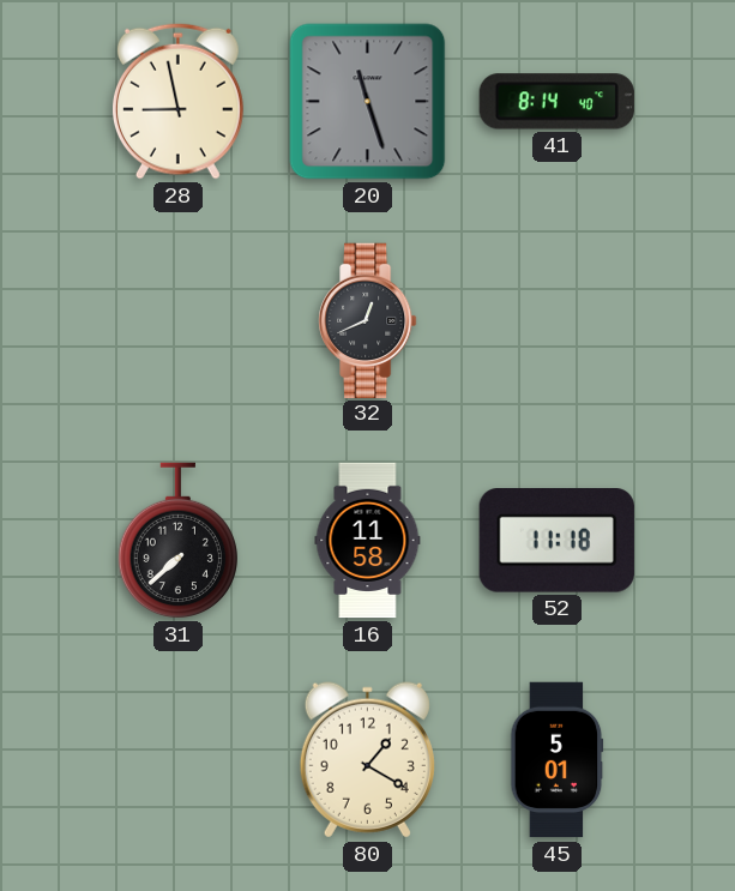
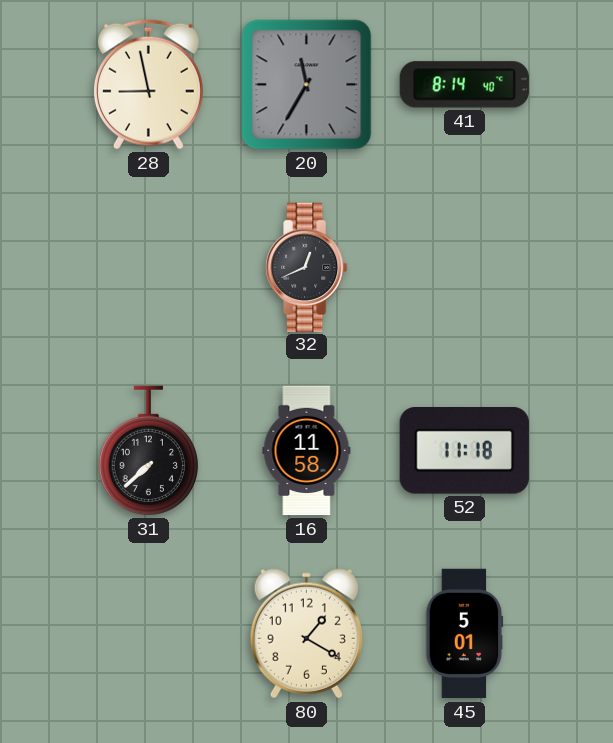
20: 11:27 -> 11:35 (307, 85)
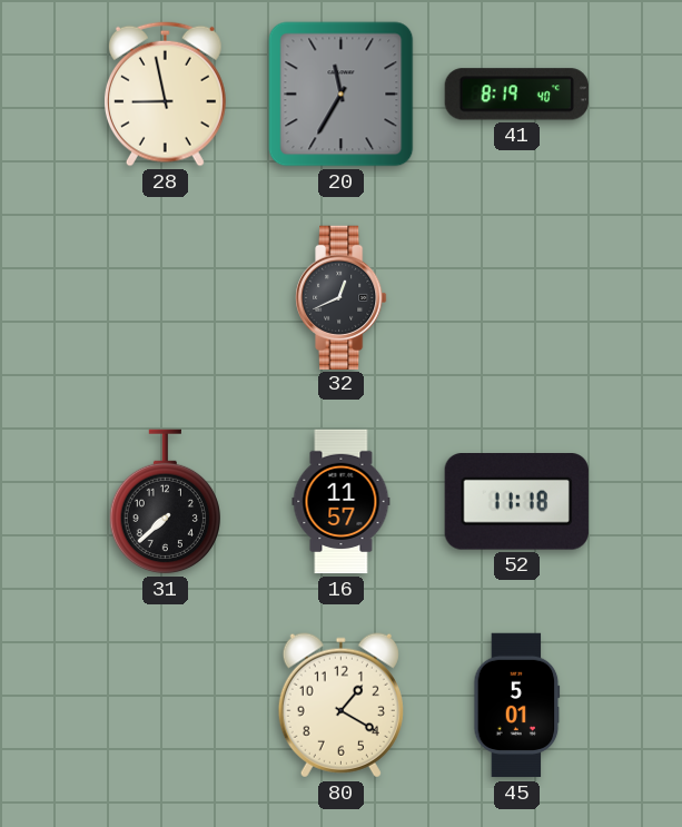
41: 8:14 -> 8:19 (516, 95)
16: 11:58 -> 11:57 (342, 502)
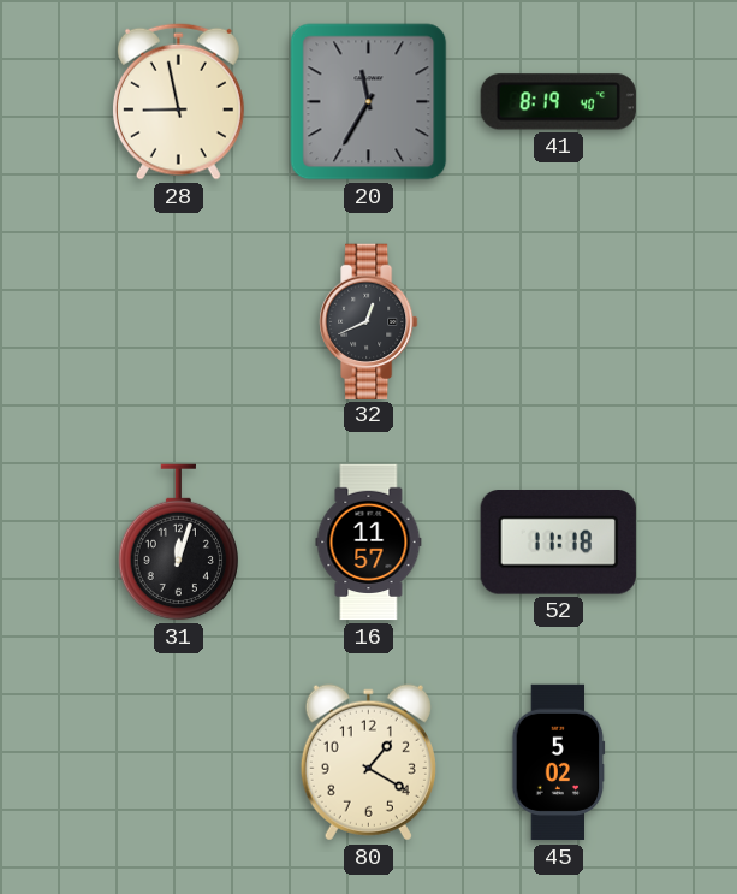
31: 7:38 -> 12:03 (178, 543)
45: 5:01 -> 5:02 (559, 763)
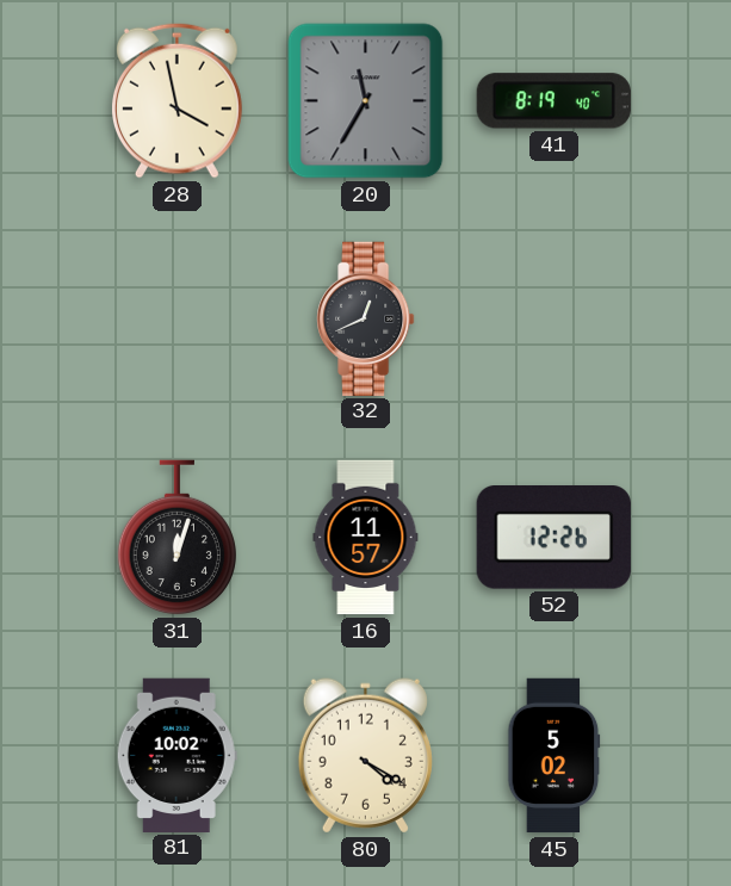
28: 8:58 -> 3:58 (176, 100)
52: 11:18 -> 12:26 (553, 538)
81: none -> 10:02 (176, 755)
80: 1:20 -> 4:20 (365, 756)
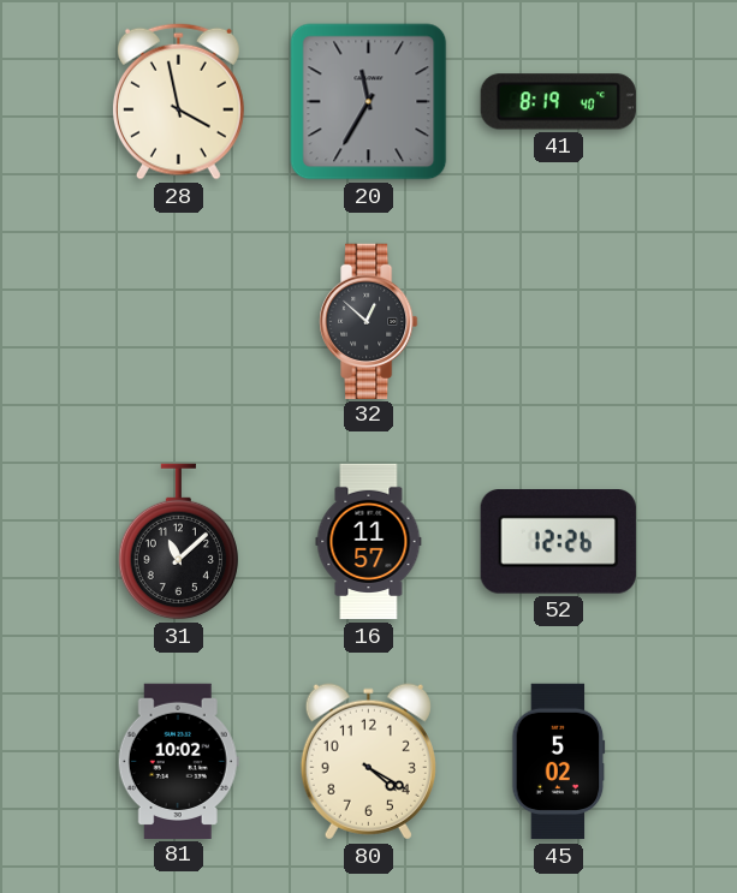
32: 12:41 -> 12:52 (369, 321)
31: 12:03 -> 11:08 (178, 542)
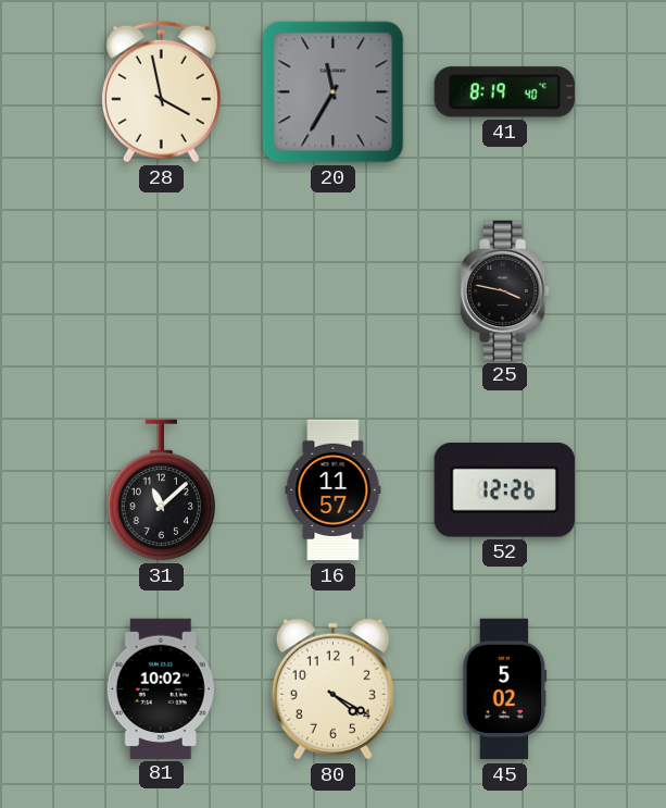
32: 12:52 -> none (369, 321)
25: none -> 3:47 (505, 290)
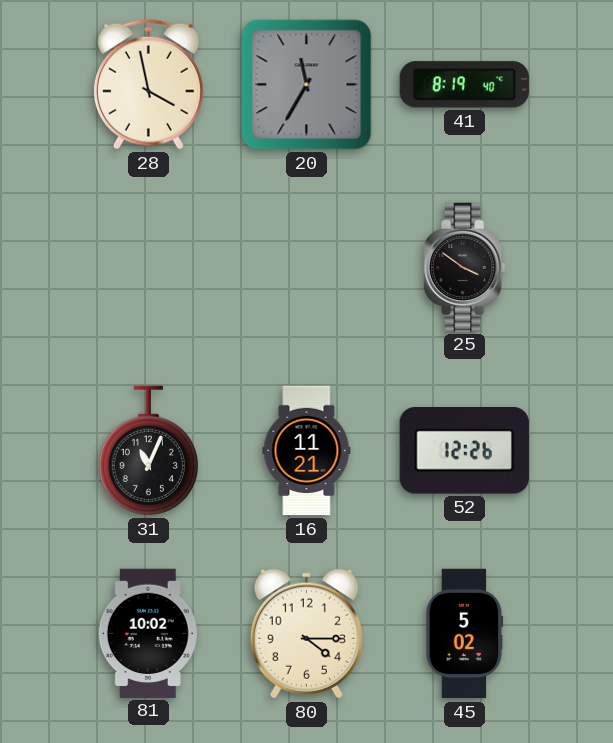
25: 3:47 -> 3:51 (465, 267)
31: 11:08 -> 11:04 (148, 451)
16: 11:57 -> 11:21 (307, 451)
80: 4:20 -> 4:15 (306, 634)
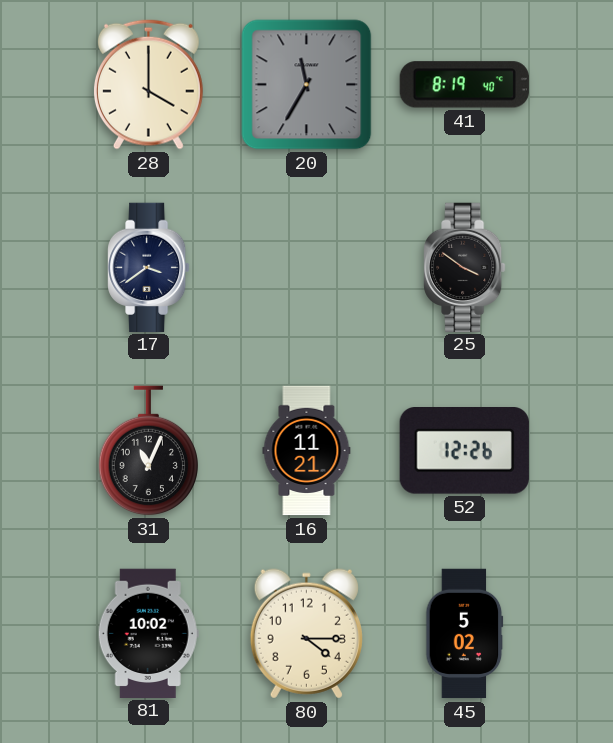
28: 3:58 -> 4:00 (148, 84)
17: none -> 3:39 (149, 267)
